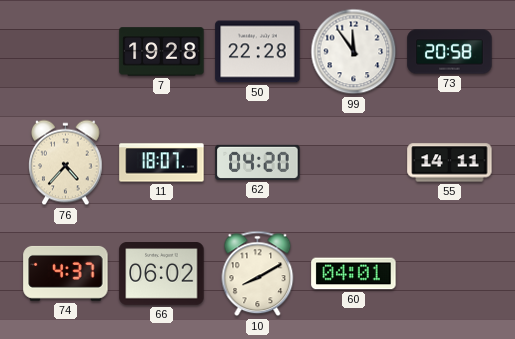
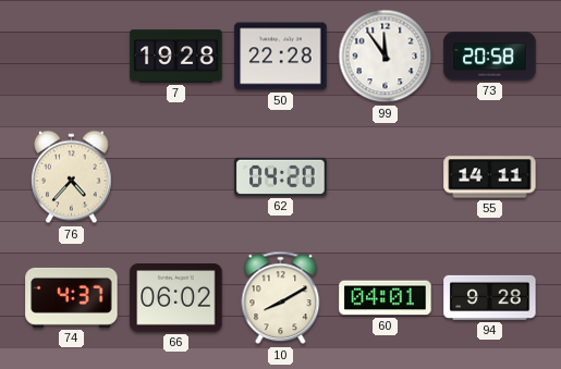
11: 18:07 -> none (162, 163)
94: none -> 9:28 (490, 297)
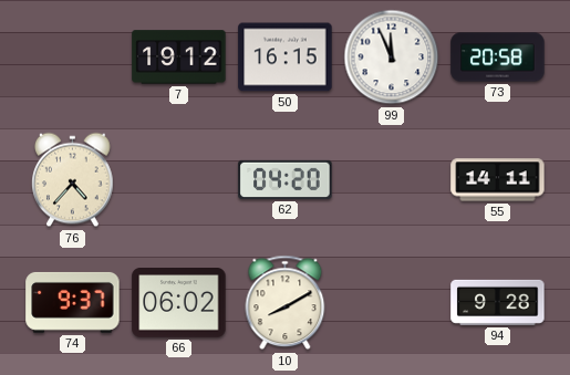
7: 19:28 -> 19:12 (179, 58)
50: 22:28 -> 16:15 (286, 58)
99: 11:54 -> 11:56 (392, 58)
74: 4:37 -> 9:37 (73, 302)
60: 04:01 -> none (386, 298)
